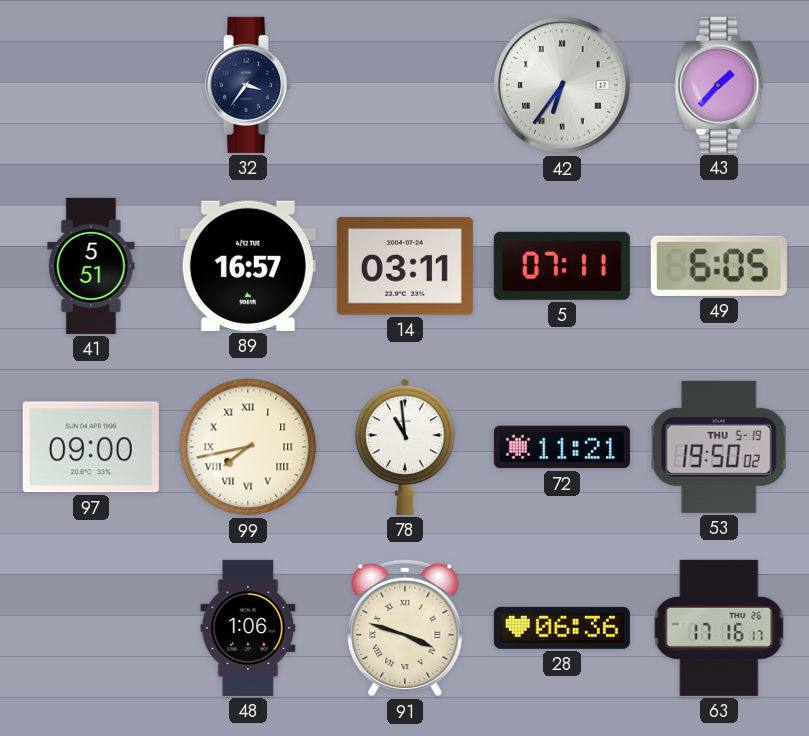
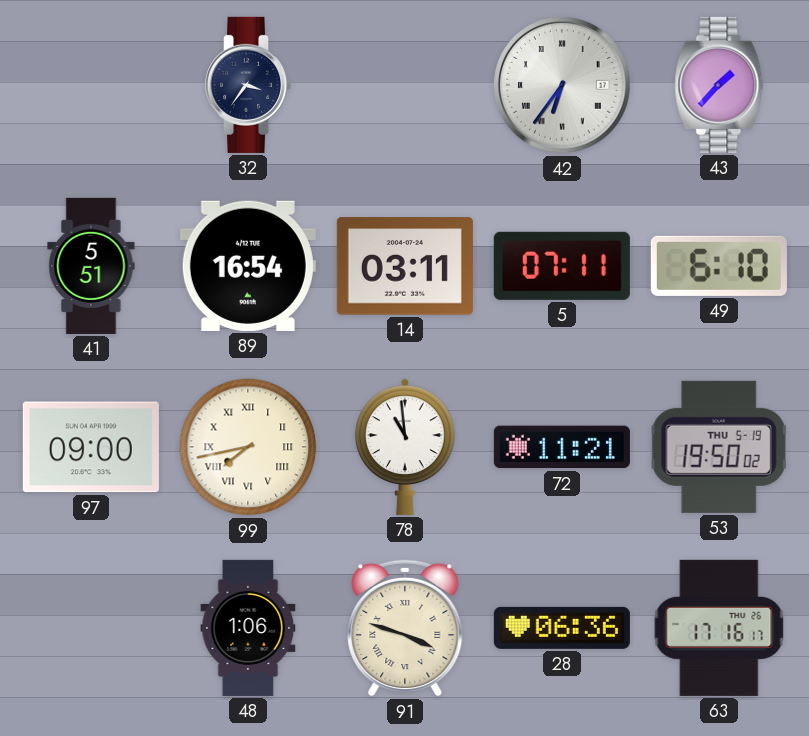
89: 16:57 -> 16:54 (248, 266)
49: 6:05 -> 6:10 (719, 266)
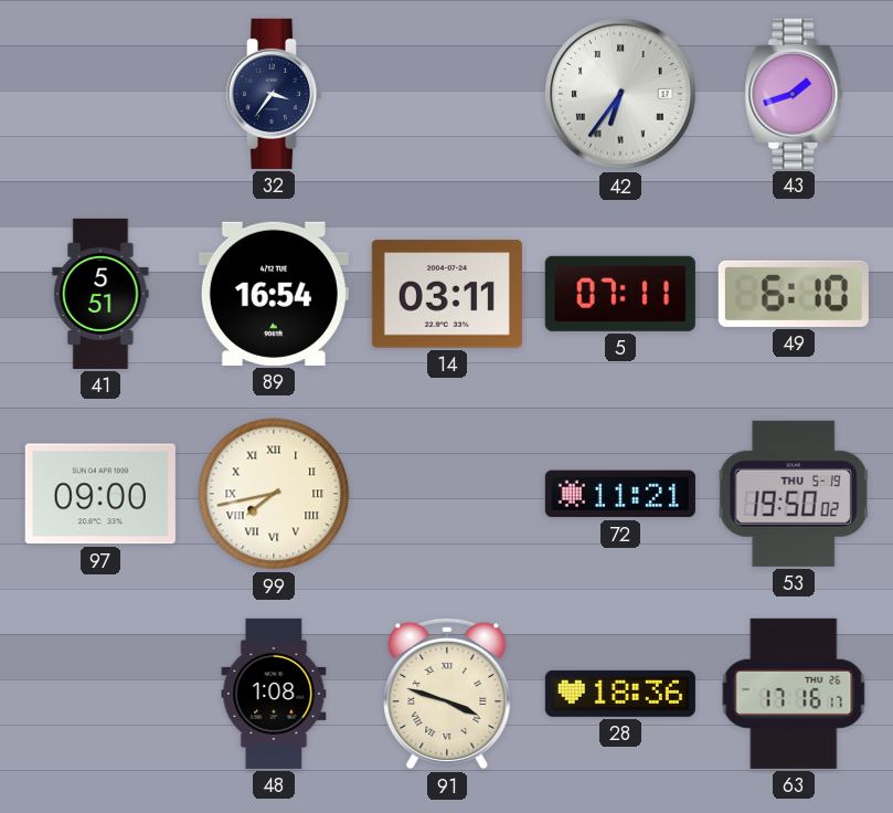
43: 1:37 -> 1:42 (794, 94)
78: 10:59 -> none (405, 447)
48: 1:06 -> 1:08 (274, 694)
28: 06:36 -> 18:36 (620, 694)
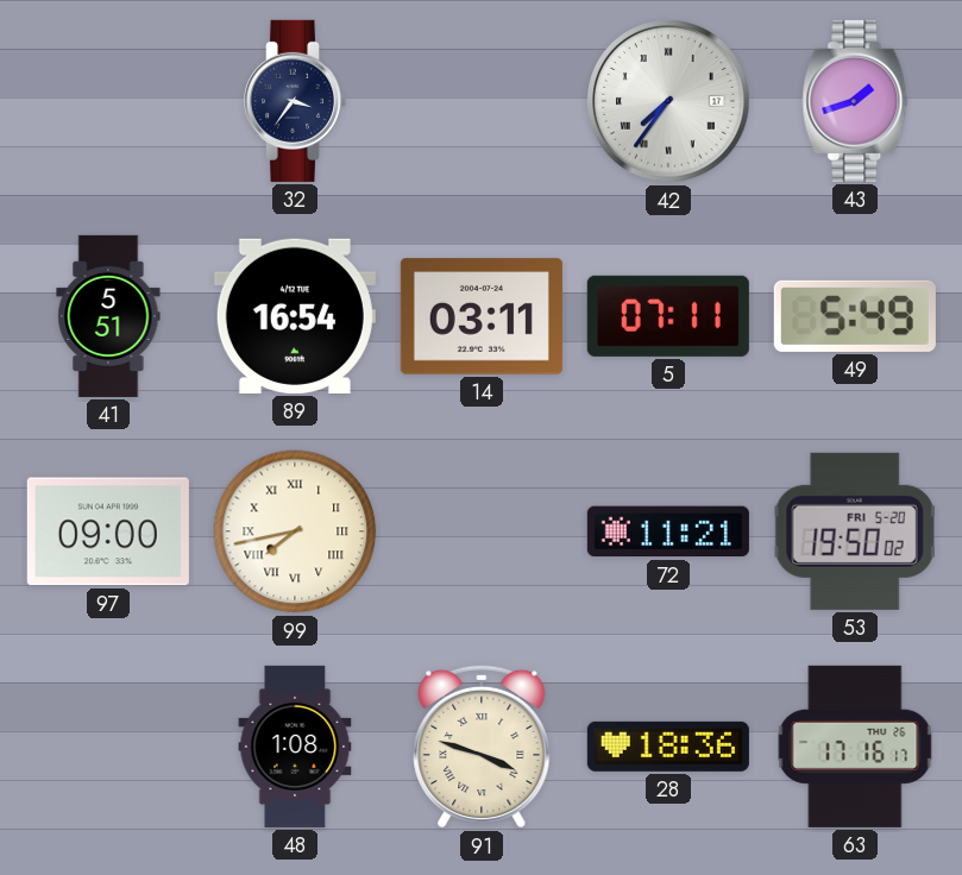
42: 6:36 -> 7:36 (668, 101)
49: 6:10 -> 5:49 (855, 316)
53 date: THU 5-19 -> FRI 5-20 (855, 531)
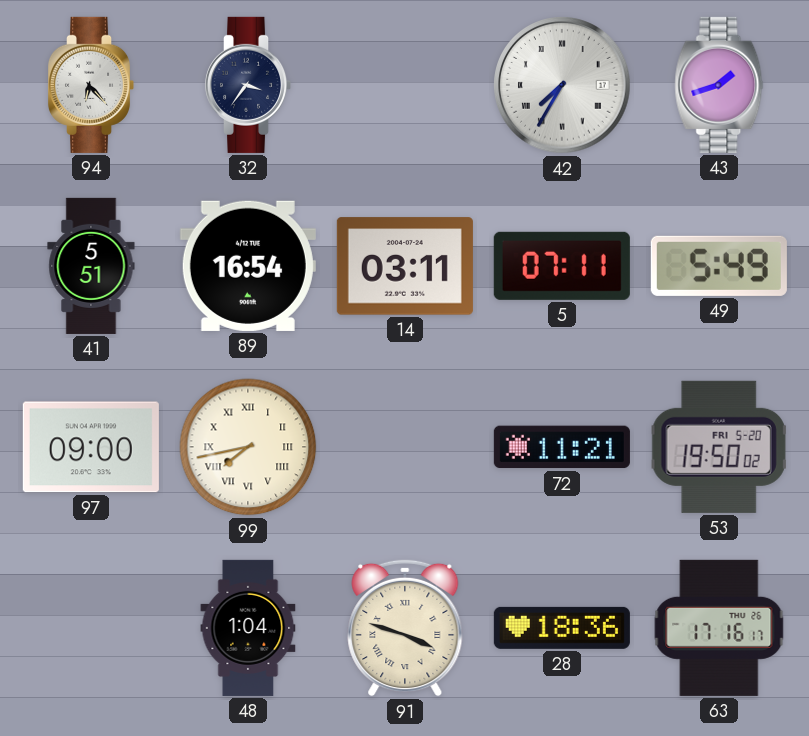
94: none -> 6:23 (91, 85)
42: 7:36 -> 7:35 (562, 85)
48: 1:08 -> 1:04 (248, 628)
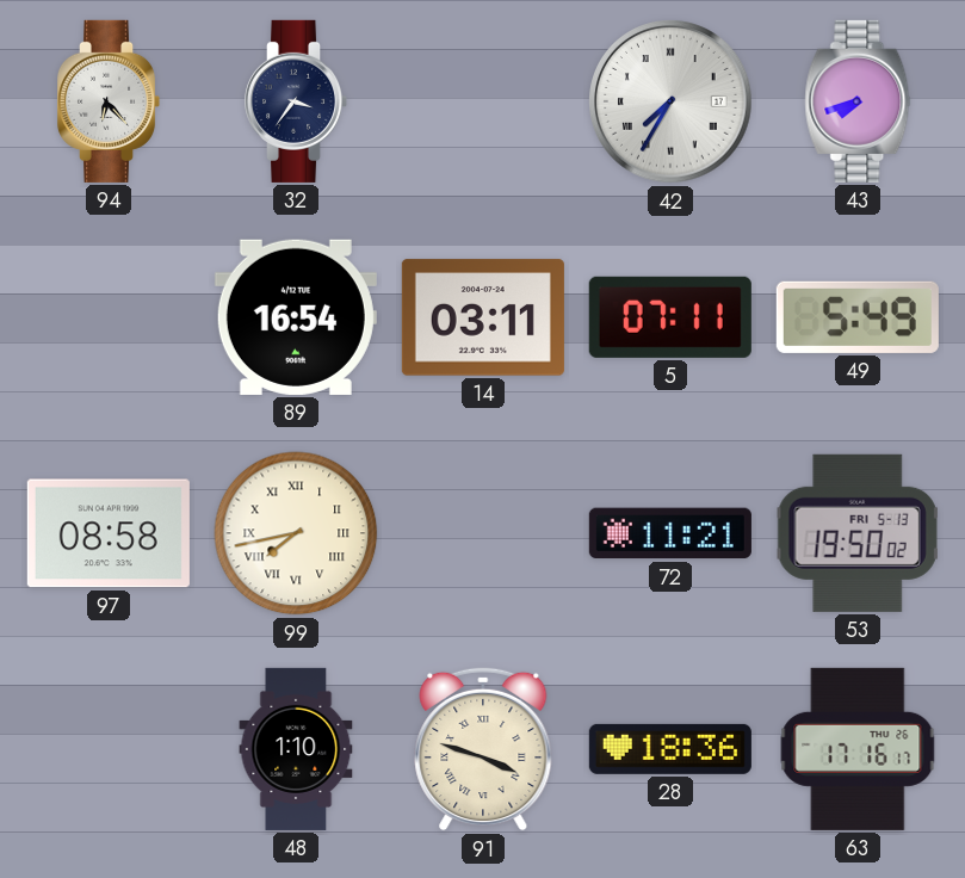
43: 1:42 -> 7:42 (858, 101)
41: 5:51 -> none (91, 266)
97: 09:00 -> 08:58 (109, 533)
53 date: FRI 5-20 -> FRI 5-13 (858, 533)
48: 1:04 -> 1:10 (296, 749)
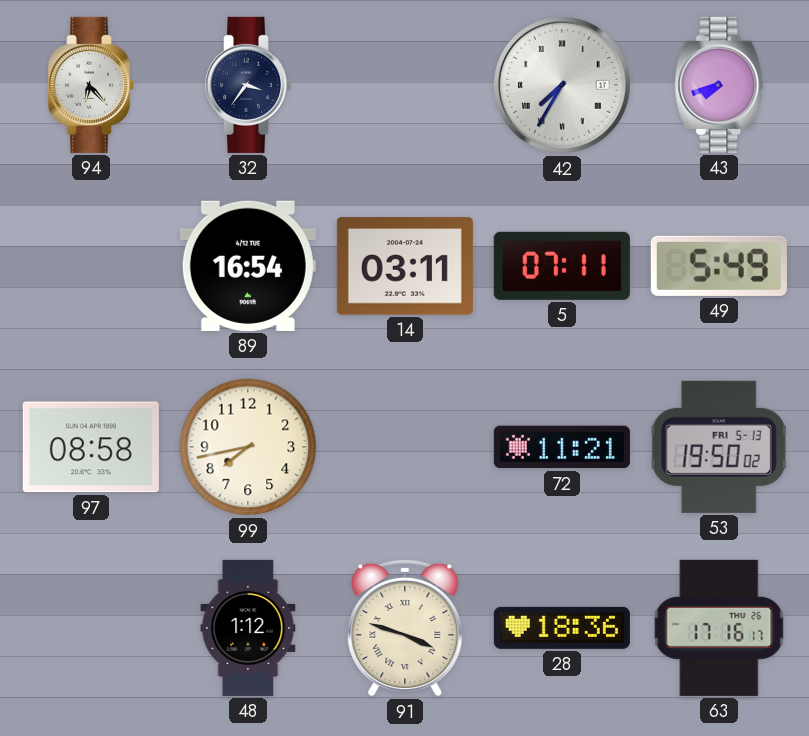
99 numerals: Roman -> Arabic (248, 447)
48: 1:10 -> 1:12 (248, 628)
